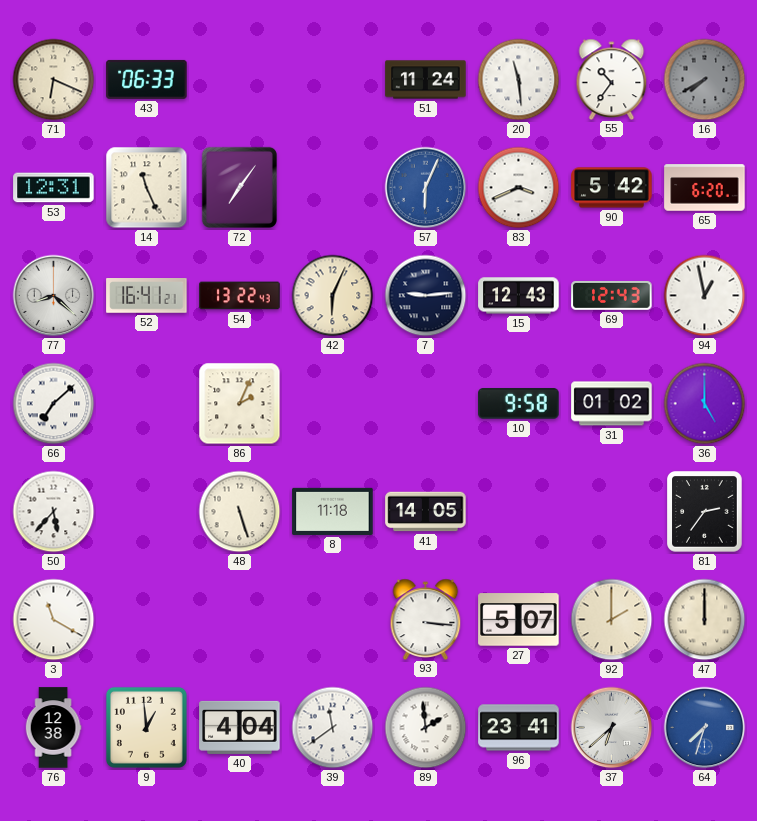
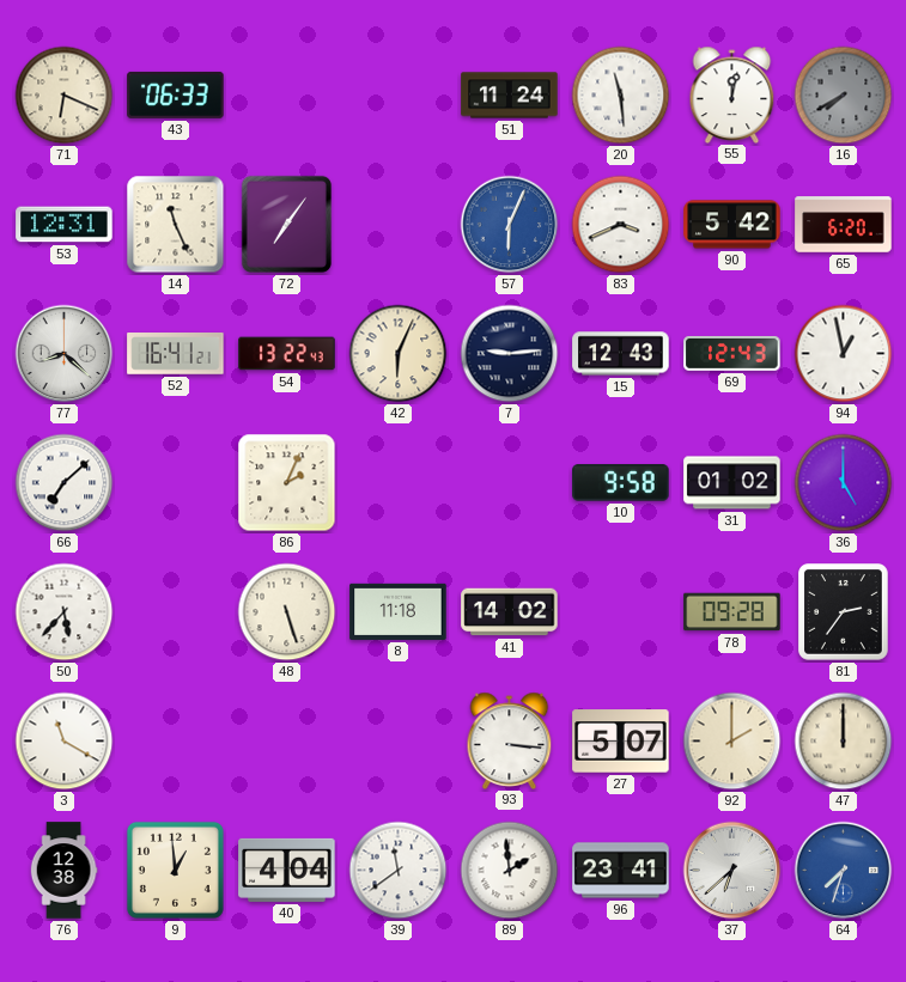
55: 10:36 -> 12:02 (732, 94)
41: 14:05 -> 14:02 (510, 612)
78: none -> 09:28 (732, 612)
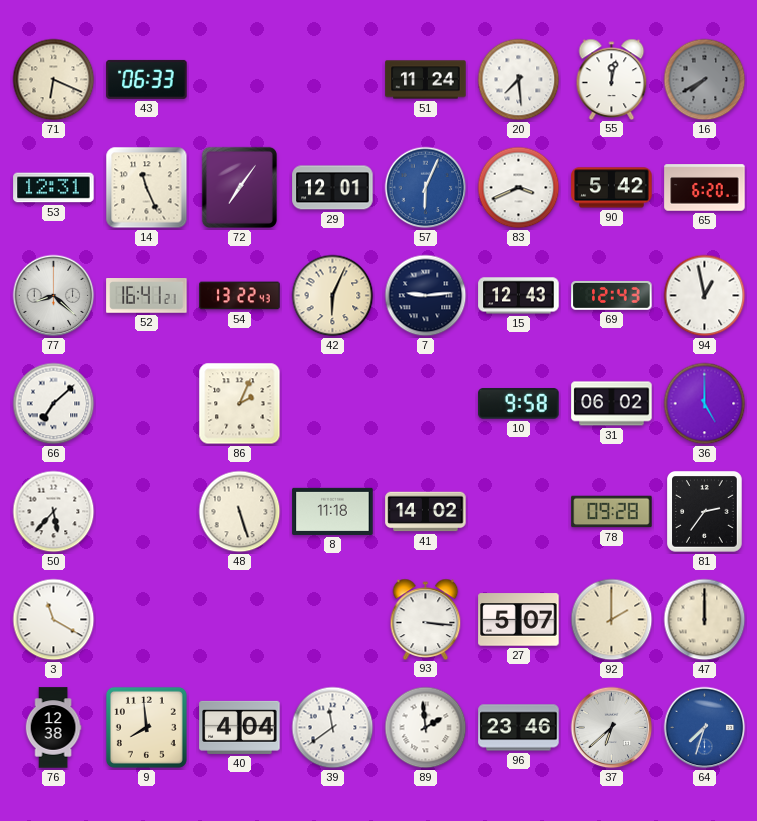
20: 11:29 -> 7:29 (519, 80)
29: none -> 12:01 (333, 188)
31: 01:02 -> 06:02 (612, 404)
9: 12:59 -> 7:59 (146, 727)
96: 23:41 -> 23:46 (519, 728)
